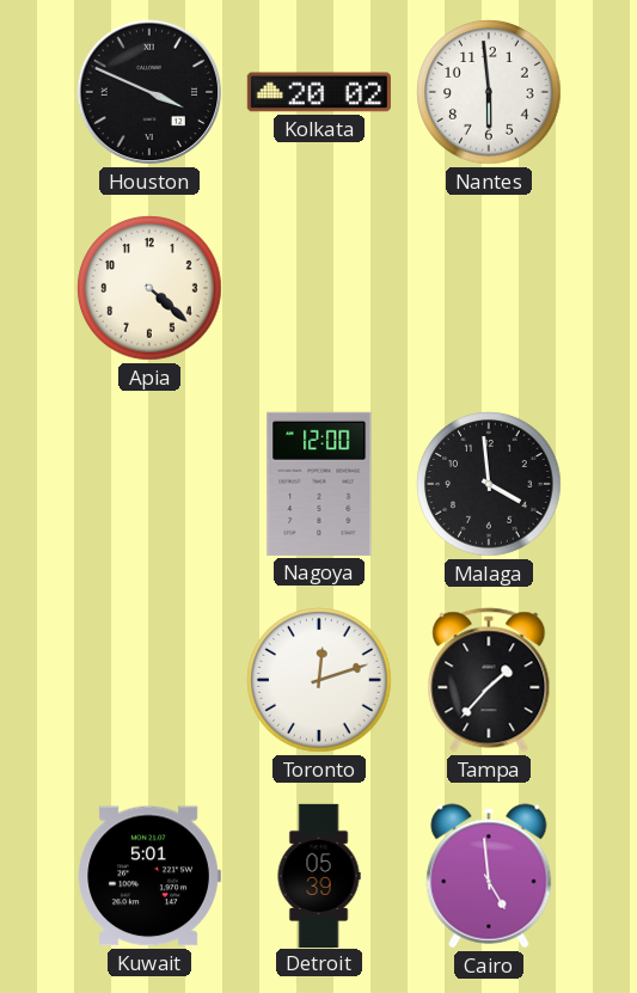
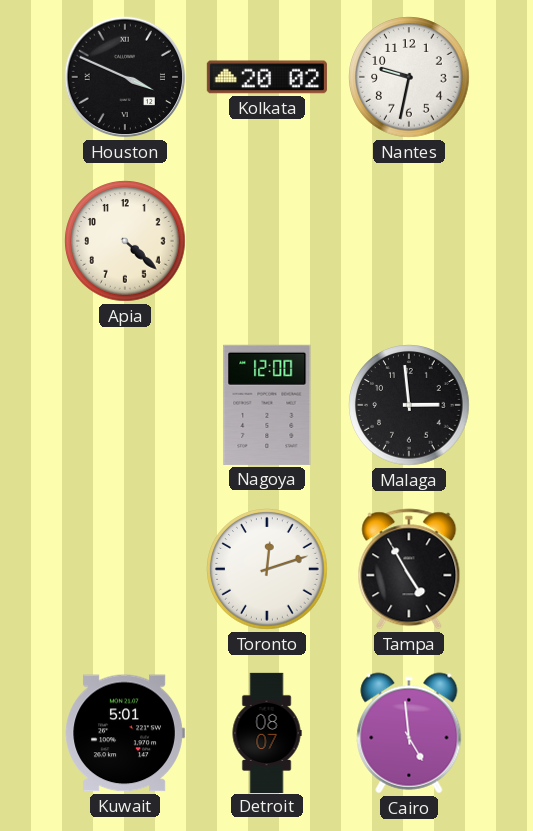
Nantes: 5:59 -> 9:32 (409, 77)
Malaga: 3:59 -> 2:59 (409, 405)
Tampa: 1:37 -> 4:55 (409, 569)
Detroit: 05:39 -> 08:07 (267, 732)
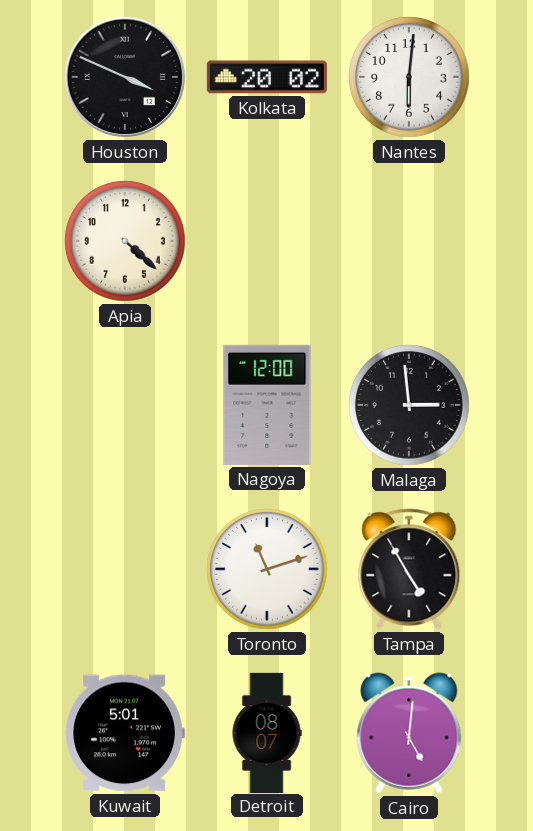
Nantes: 9:32 -> 6:01 (409, 77)
Toronto: 12:12 -> 11:12 (267, 569)
Cairo: 4:59 -> 5:01 (409, 733)
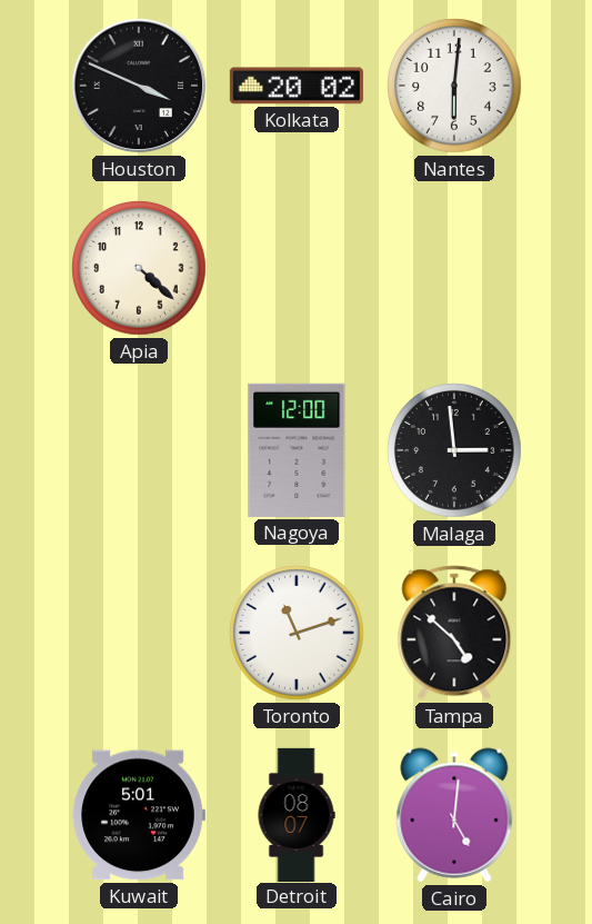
Tampa: 4:55 -> 4:52 (454, 633)
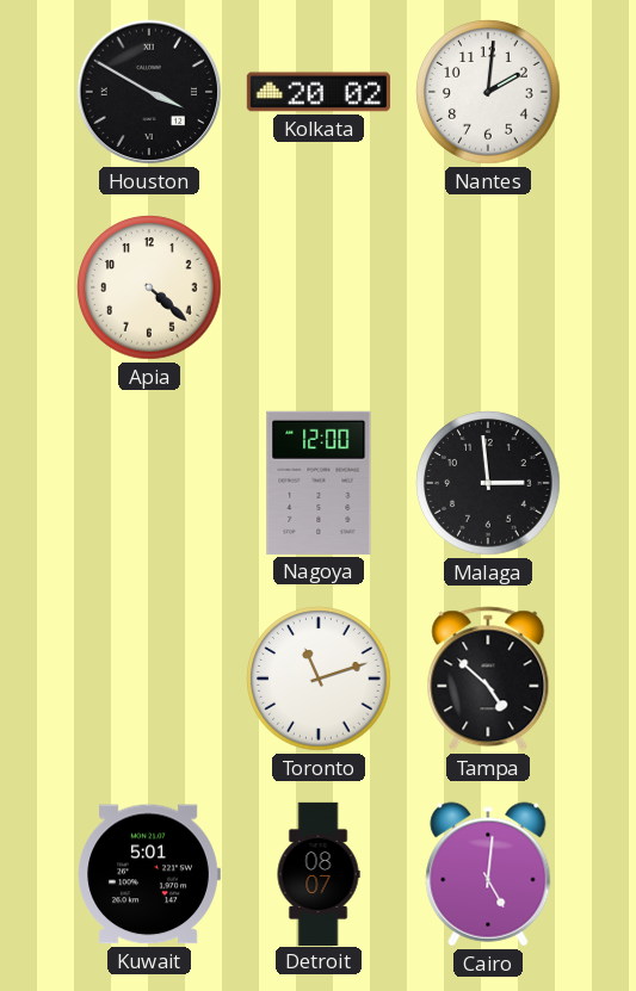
Houston: 3:49 -> 3:50 (149, 92)
Nantes: 6:01 -> 2:01 (488, 92)
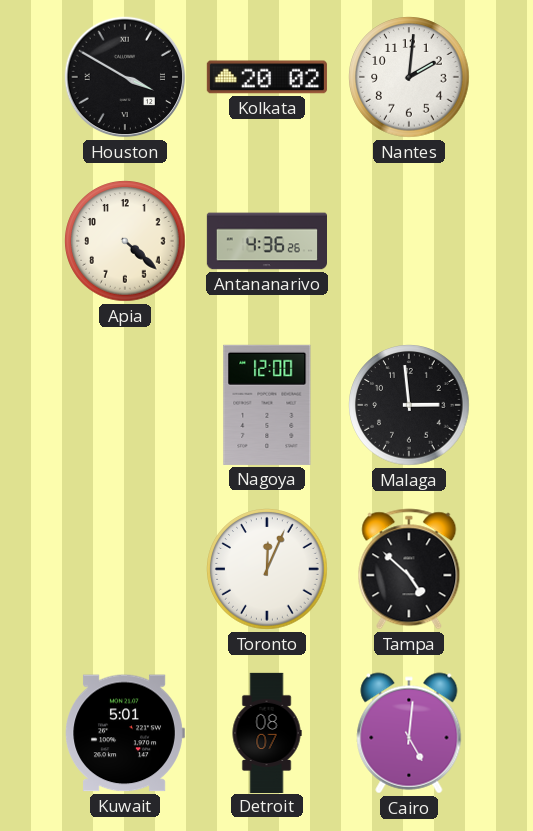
Antananarivo: none -> 4:36 (266, 241)
Toronto: 11:12 -> 12:04 (267, 569)
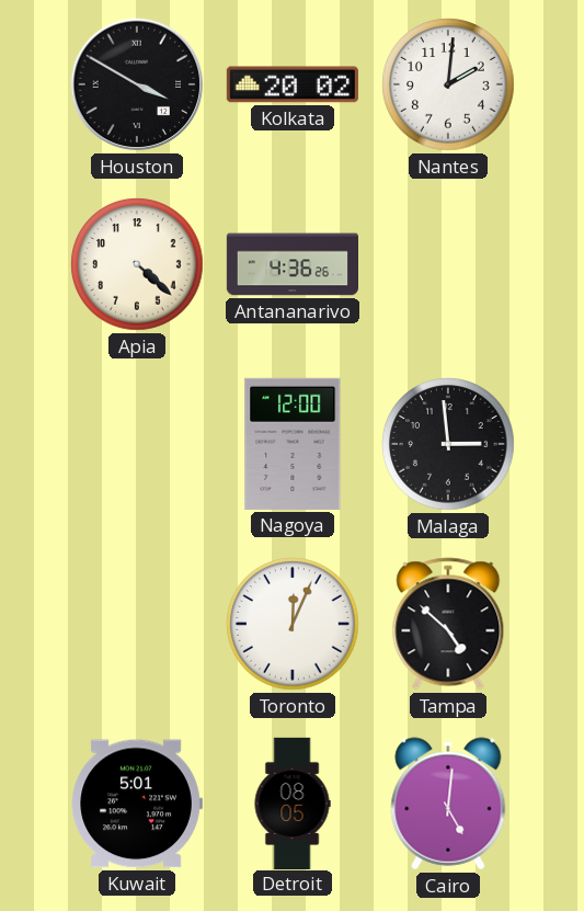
Detroit: 08:07 -> 08:05 (293, 802)
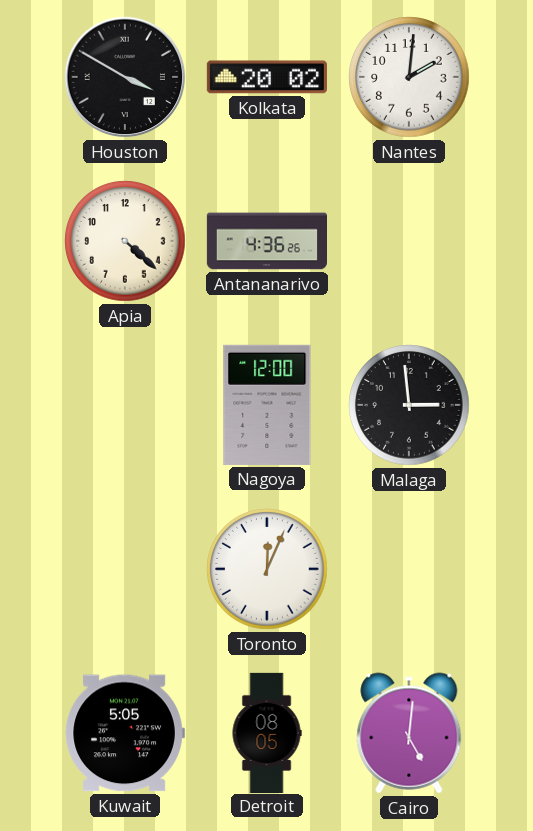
Tampa: 4:52 -> none (448, 624)
Kuwait: 5:01 -> 5:05 (125, 733)
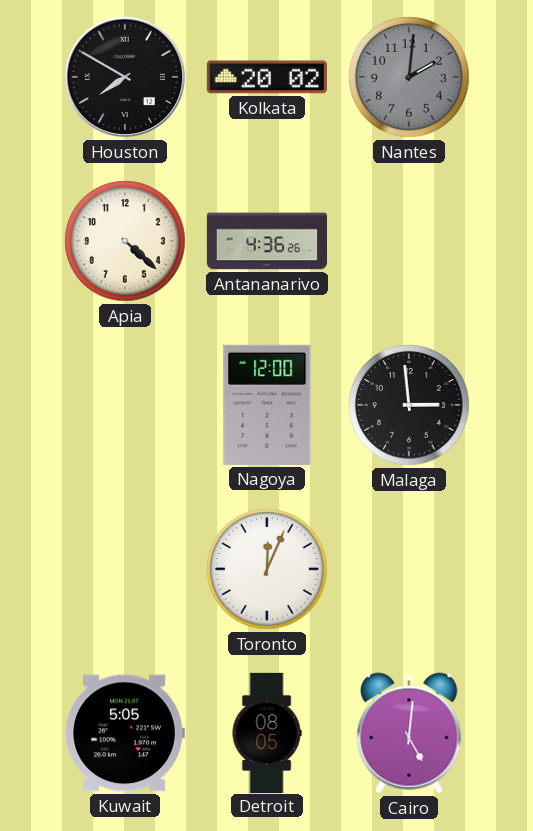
Houston: 3:50 -> 7:50 (125, 77)
Nantes dial: white -> grey (409, 77)
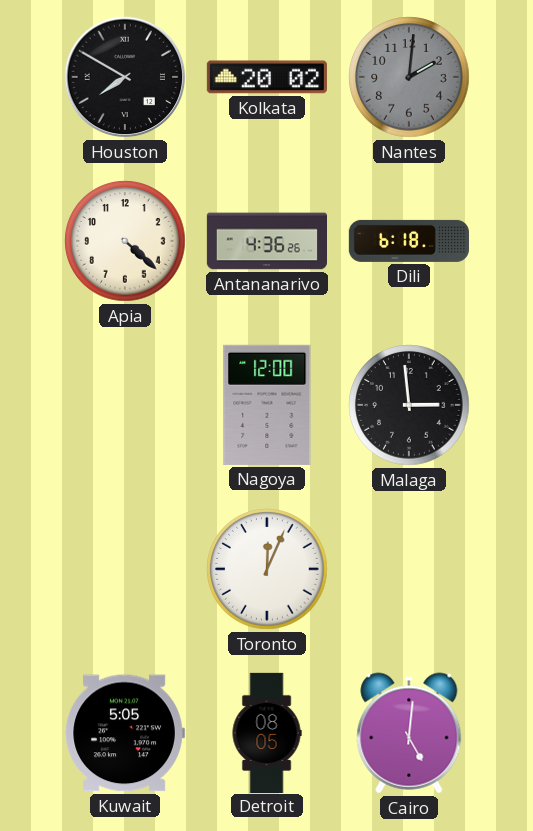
Dili: none -> 6:18 (409, 241)
